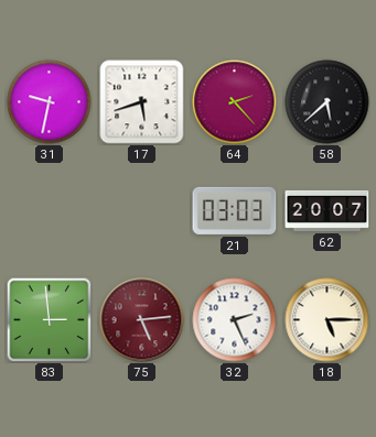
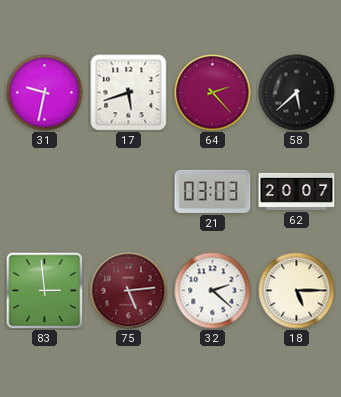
32: 2:26 -> 2:22 (213, 291)
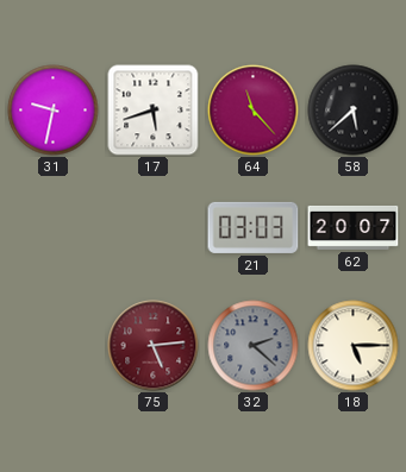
64: 2:23 -> 11:23 (254, 111)
83: 2:59 -> none (44, 290)
32 dial: white -> grey (254, 346)
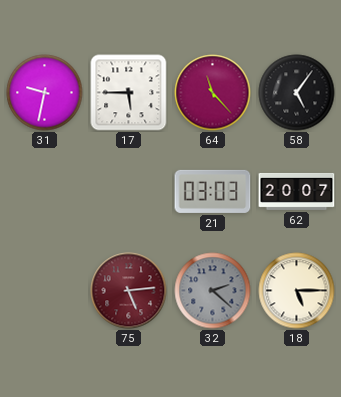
17: 5:42 -> 5:45 (129, 93)
58: 5:38 -> 5:06 (297, 93)
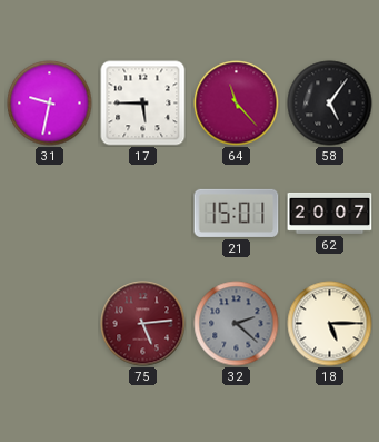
21: 03:03 -> 15:01 (237, 213)
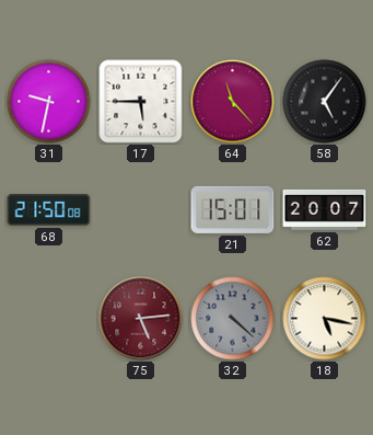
68: none -> 21:50 (49, 210)
32: 2:22 -> 4:22 (233, 319)
18: 5:15 -> 5:17 (325, 319)
